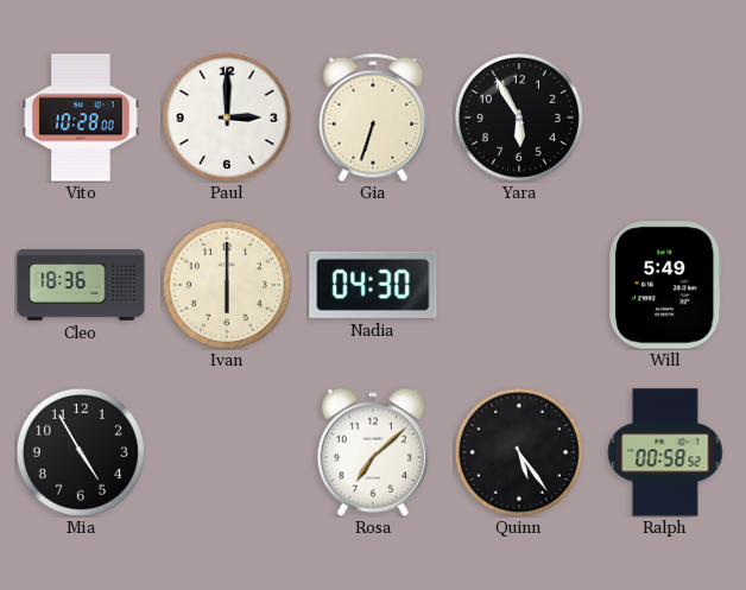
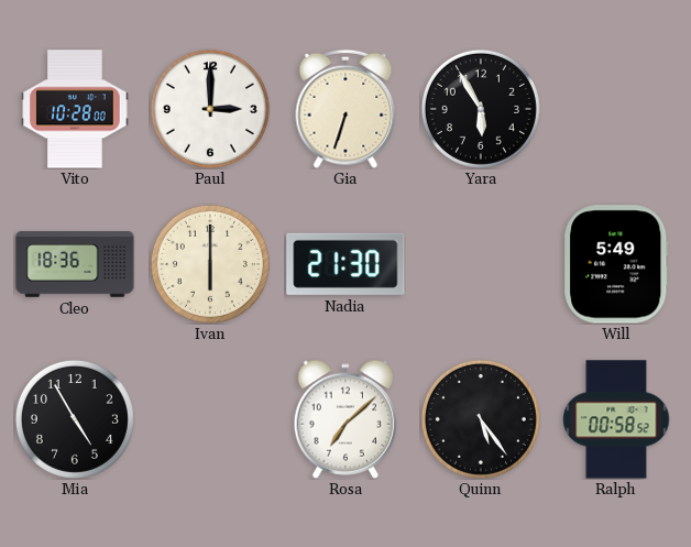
Nadia: 04:30 -> 21:30 (345, 264)
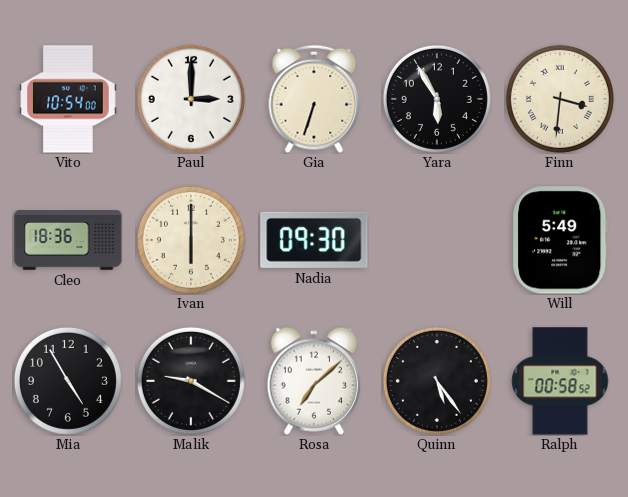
Vito: 10:28 -> 10:54 (68, 99)
Finn: none -> 3:31 (560, 99)
Nadia: 21:30 -> 09:30 (314, 240)
Malik: none -> 9:20 (191, 381)
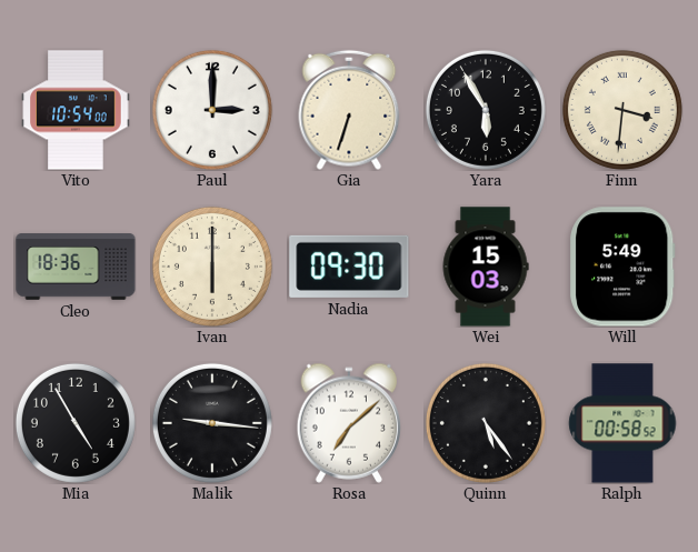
Wei: none -> 15:03 (486, 267)
Malik: 9:20 -> 9:16 (212, 423)
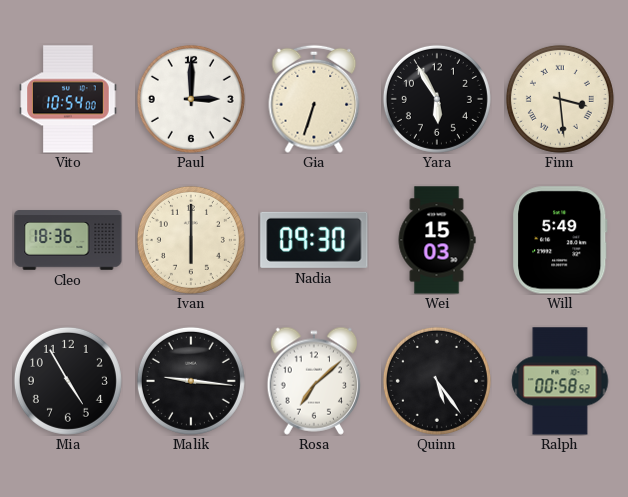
Finn: 3:31 -> 3:29 (560, 99)
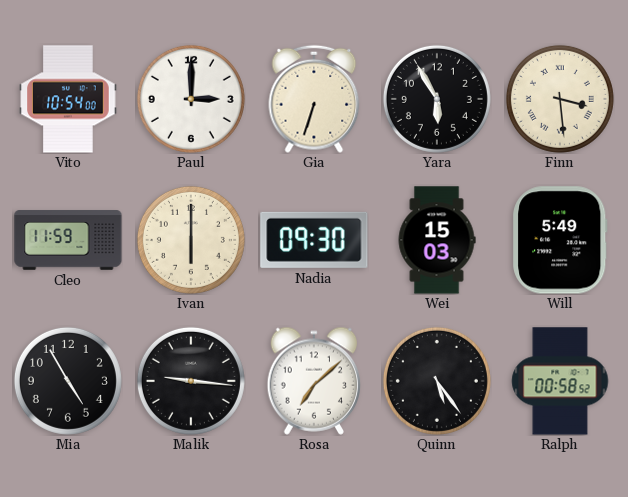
Cleo: 18:36 -> 11:59 (68, 240)
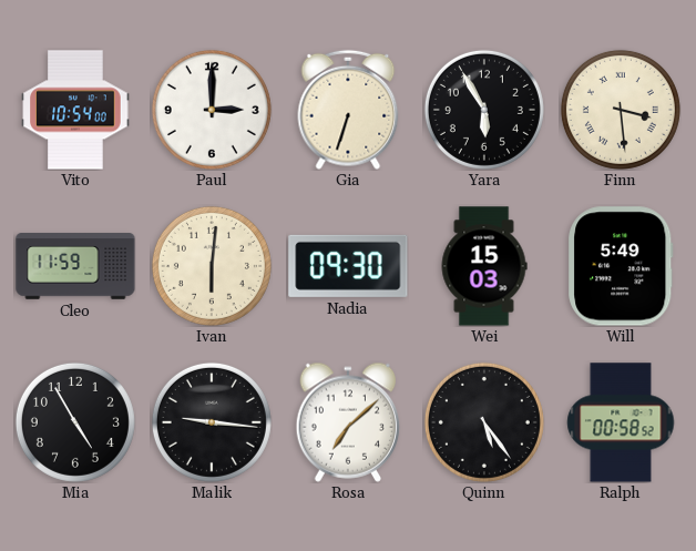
Ivan: 6:00 -> 6:01 (212, 266)
